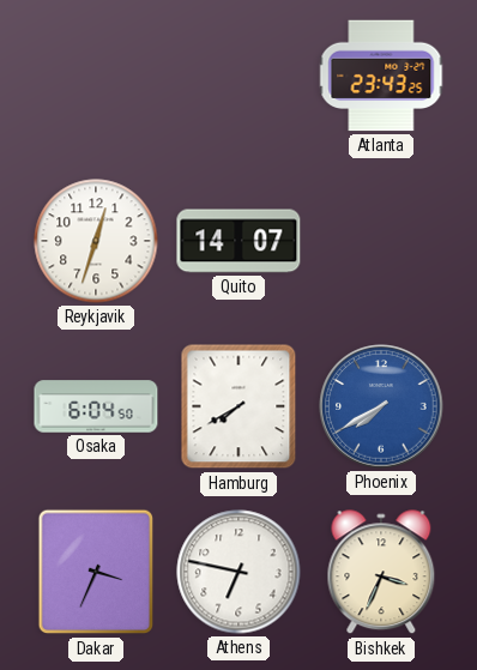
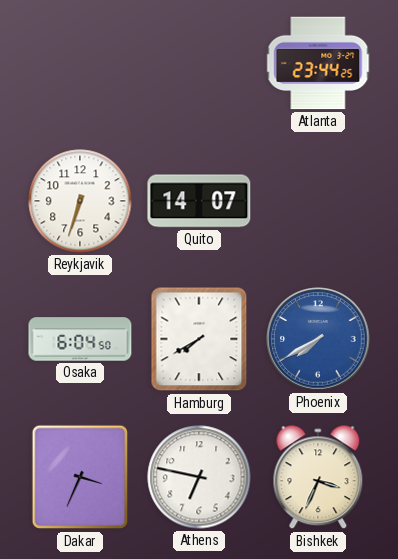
Atlanta: 23:43 -> 23:44 (318, 63)
Reykjavik: 12:33 -> 6:33 (80, 201)
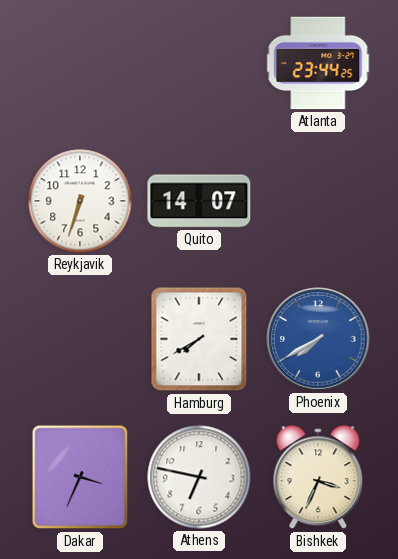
Osaka: 6:04 -> none (80, 339)
